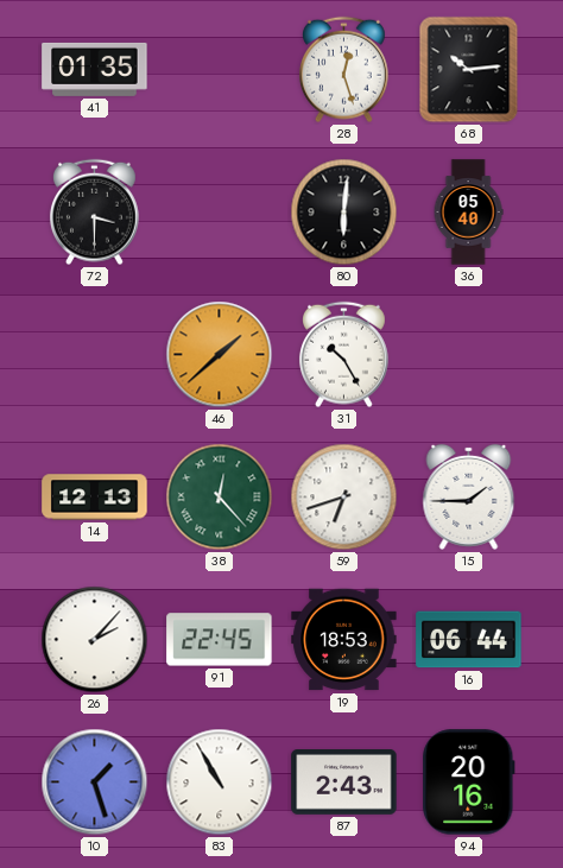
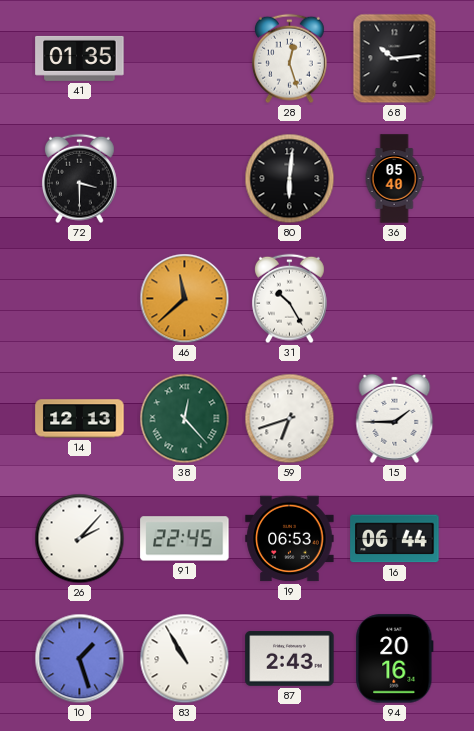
46: 1:38 -> 11:38 (185, 299)
19: 18:53 -> 06:53 (290, 539)
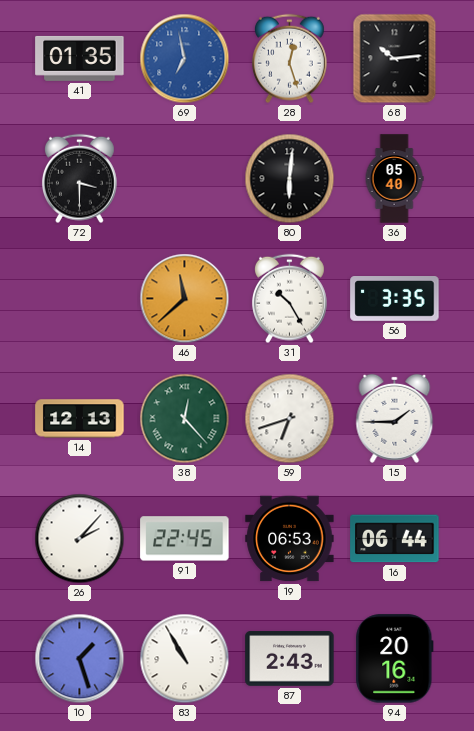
69: none -> 6:58 (185, 59)
56: none -> 3:35 (395, 299)
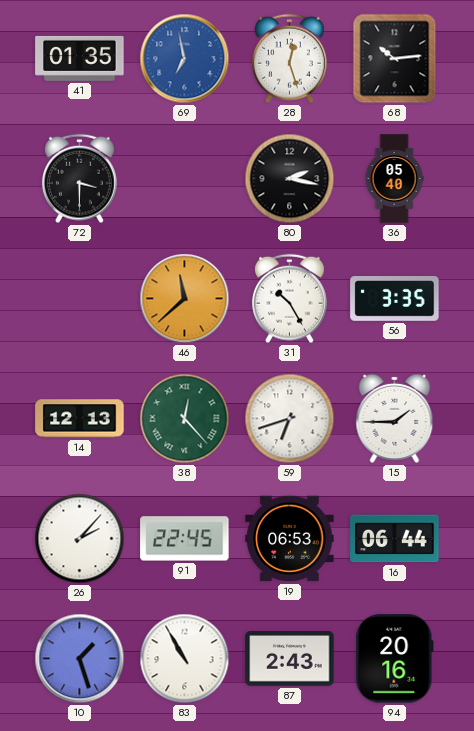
80: 6:01 -> 2:17 (290, 179)
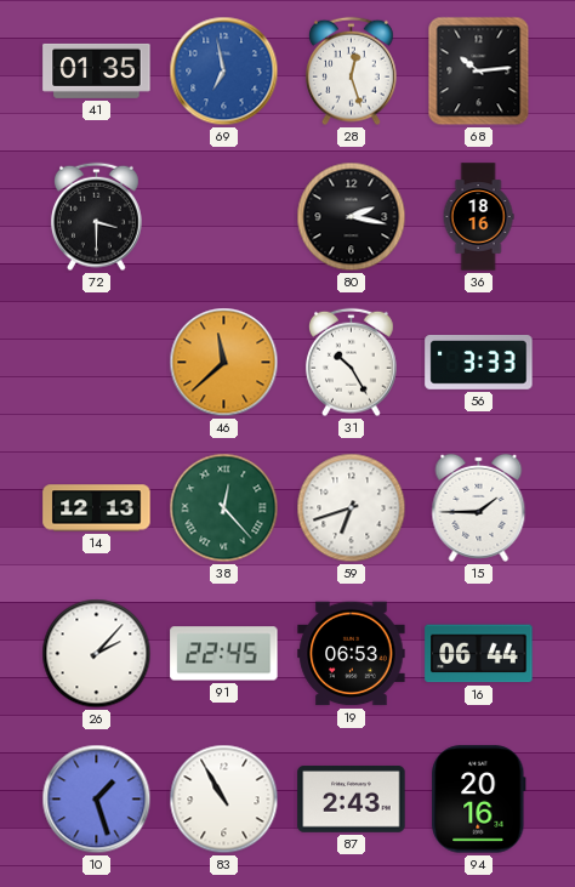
36: 05:40 -> 18:16 (478, 217)
56: 3:35 -> 3:33 (479, 363)
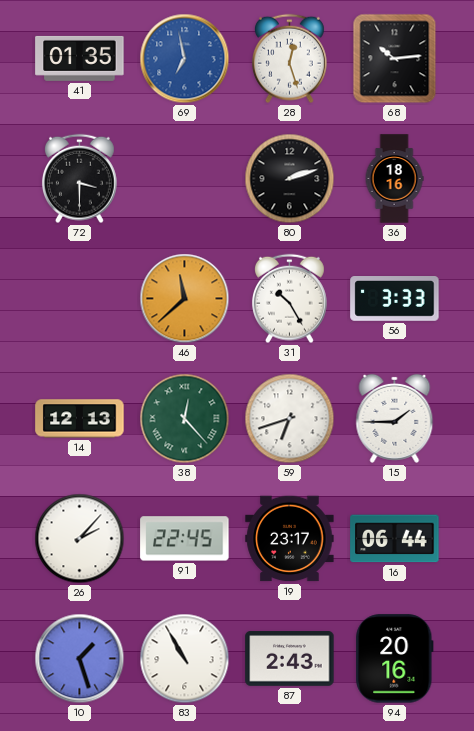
80: 2:17 -> 2:12 (290, 179)
19: 06:53 -> 23:17 (290, 539)
